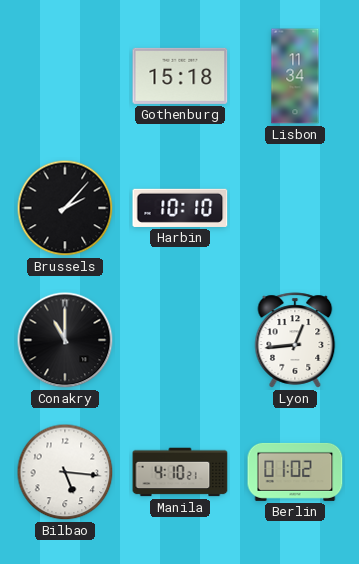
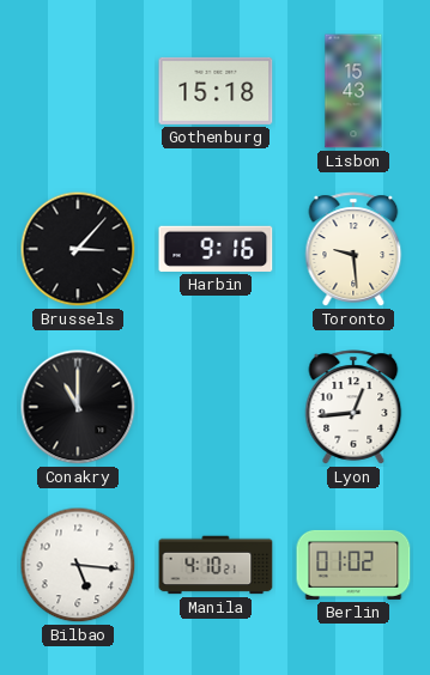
Lisbon: 11:34 -> 15:43 (353, 91)
Brussels: 2:07 -> 3:07 (78, 249)
Harbin: 10:10 -> 9:16 (216, 249)
Toronto: none -> 9:29 (353, 249)
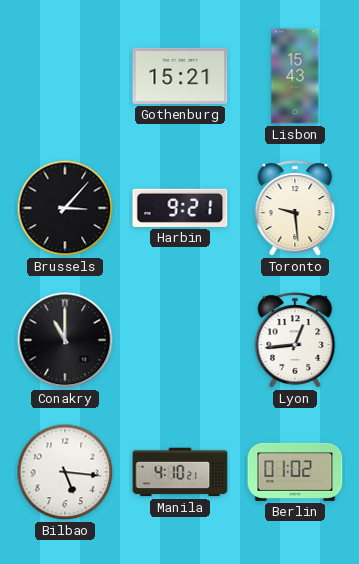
Gothenburg: 15:18 -> 15:21 (180, 76)
Harbin: 9:16 -> 9:21 (180, 208)
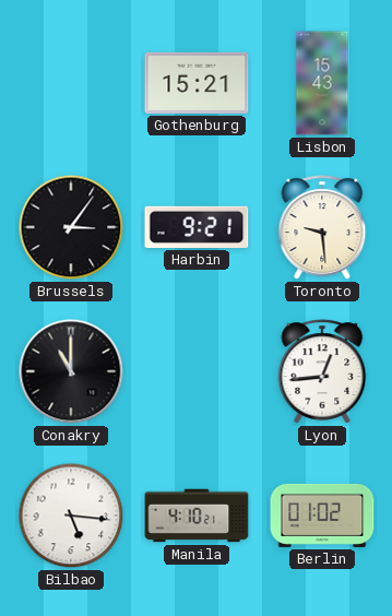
Brussels: 3:07 -> 3:06 (71, 227)
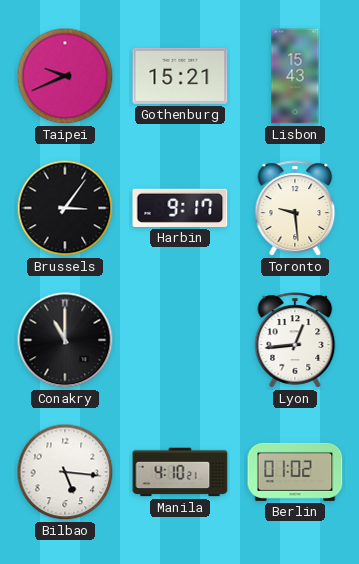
Taipei: none -> 9:41 (65, 76)
Harbin: 9:21 -> 9:17 (180, 208)
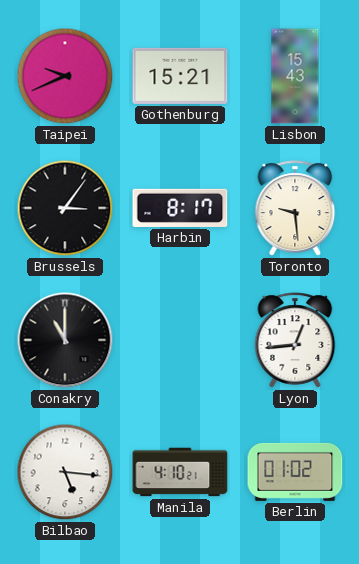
Harbin: 9:17 -> 8:17 (180, 208)
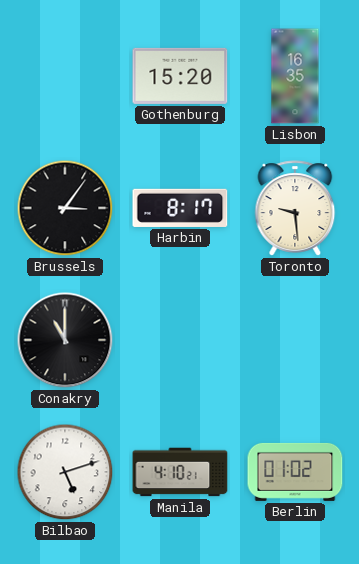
Taipei: 9:41 -> none (65, 76)
Gothenburg: 15:21 -> 15:20 (180, 76)
Lisbon: 15:43 -> 16:35 (295, 76)
Lyon: 12:44 -> none (295, 340)
Bilbao: 5:16 -> 5:12 (65, 472)
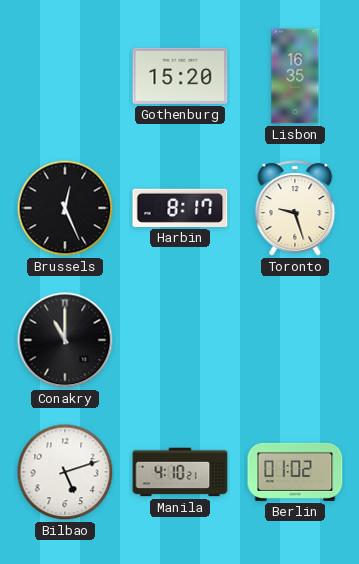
Brussels: 3:06 -> 12:26 (65, 208)
Toronto: 9:29 -> 9:27 (295, 208)
